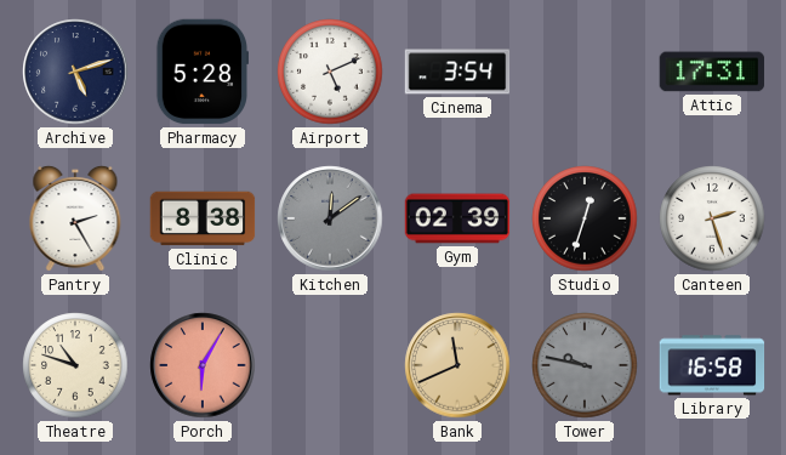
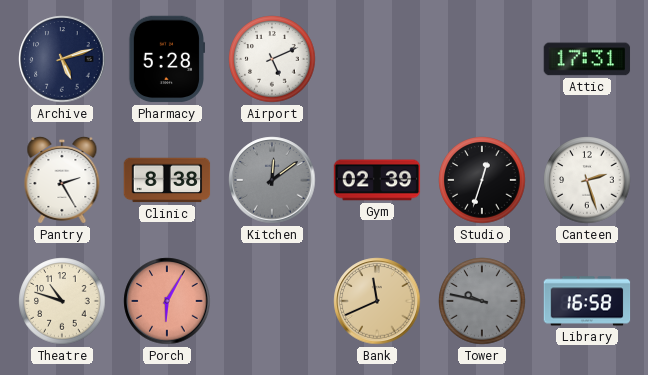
Cinema: 3:54 -> none (457, 72)
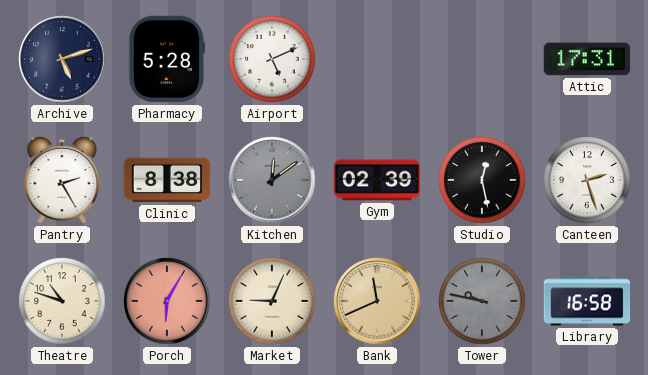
Studio: 12:33 -> 12:28 (482, 180)
Market: none -> 9:04 (272, 301)
